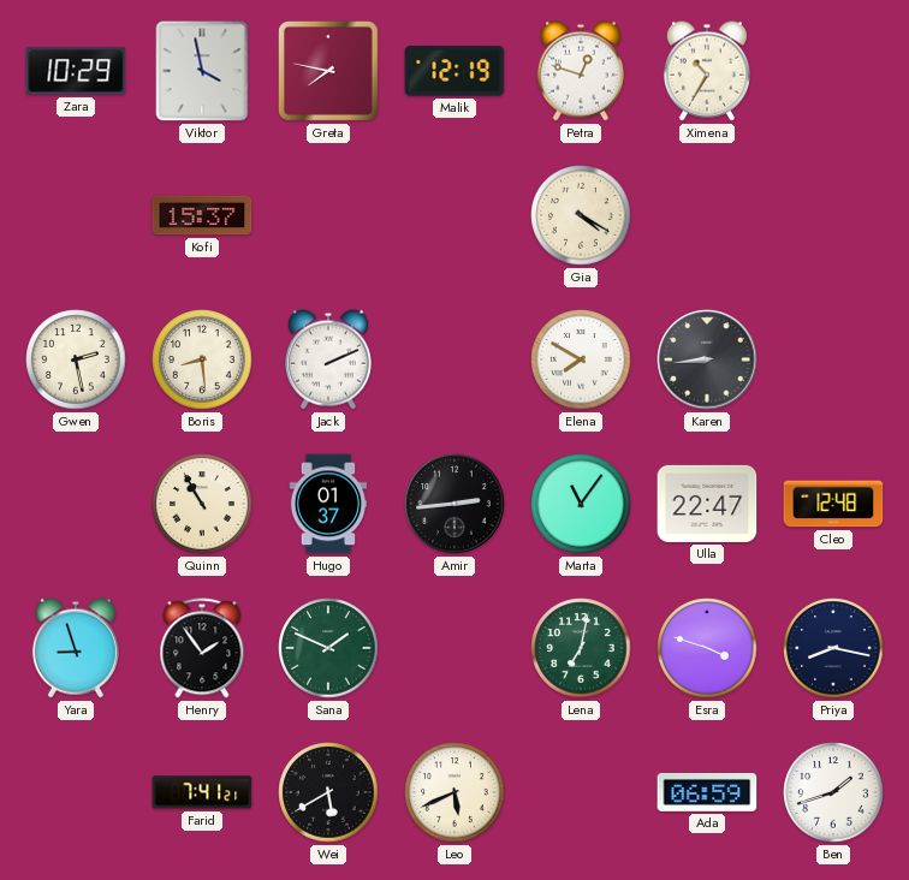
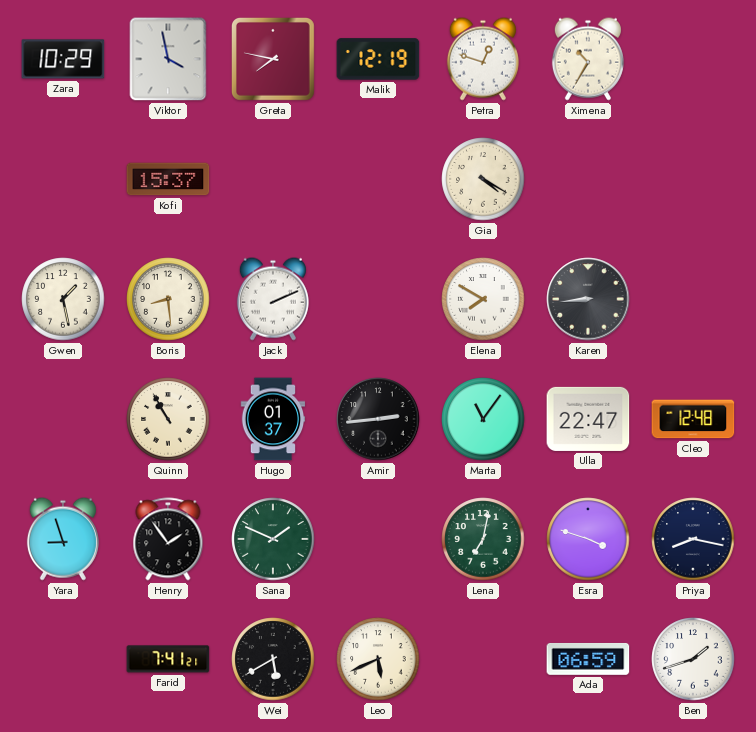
Gwen: 2:28 -> 1:28 (63, 299)
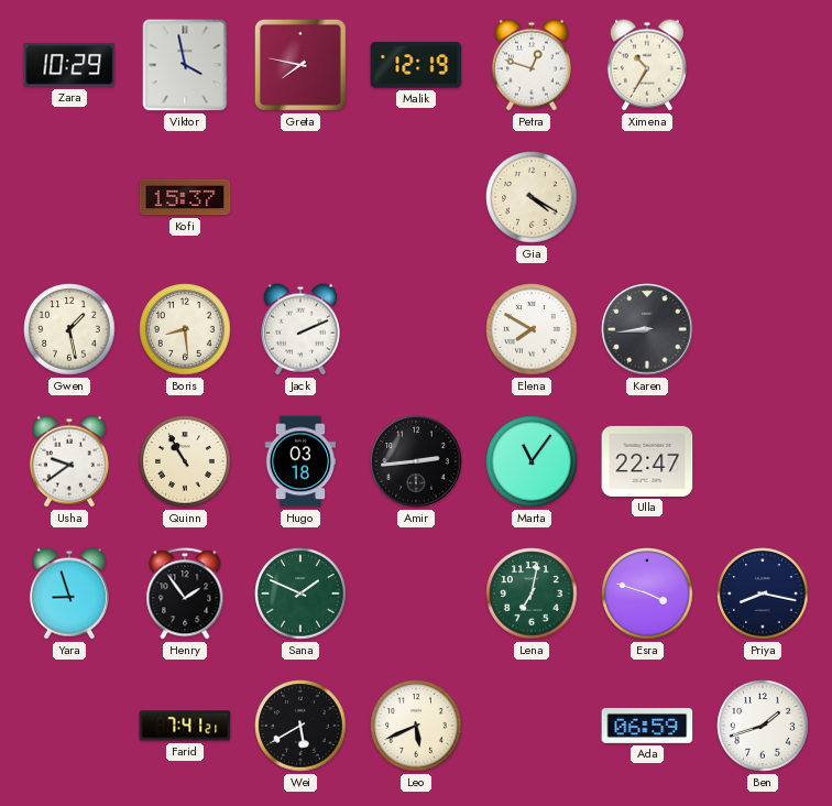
Usha: none -> 9:39 (69, 461)
Hugo: 01:37 -> 03:18 (300, 461)
Cleo: 12:48 -> none (693, 419)
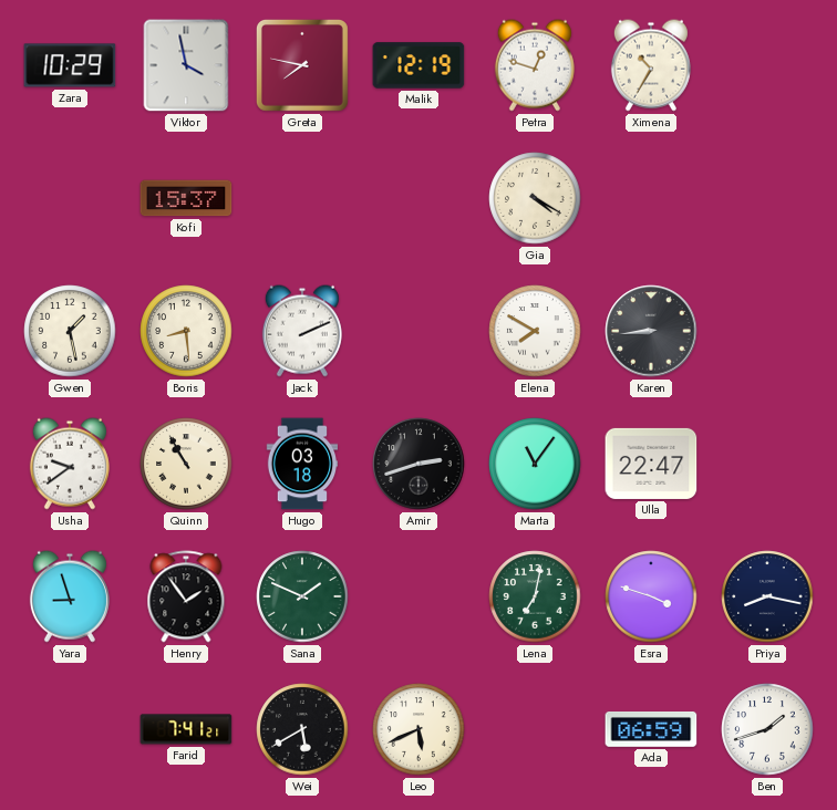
Amir: 2:44 -> 2:42 (418, 464)
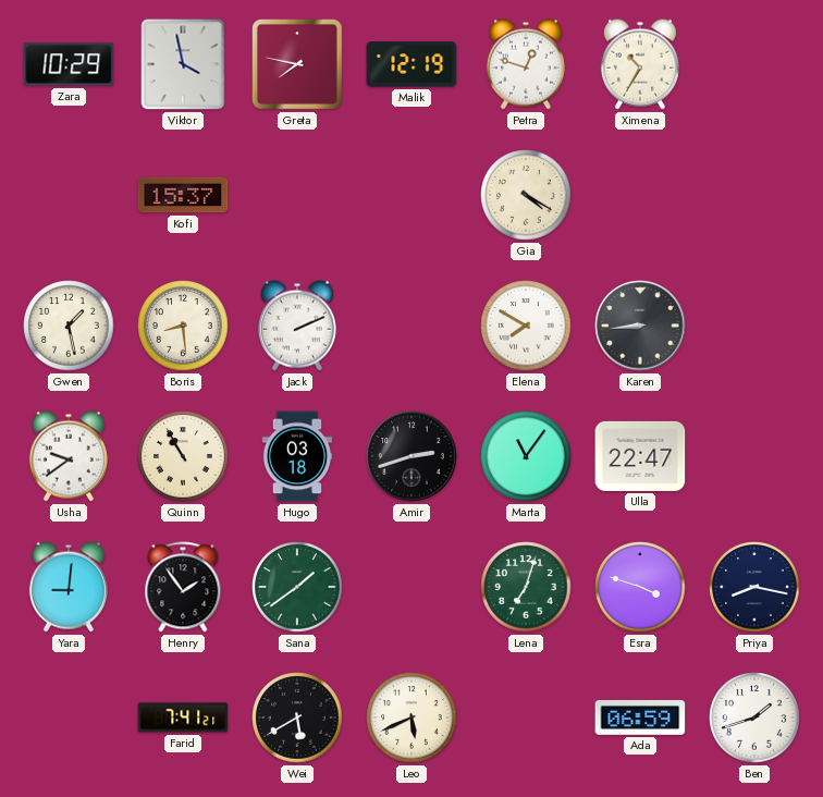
Yara: 8:57 -> 9:01 (69, 587)
Sana: 1:49 -> 1:39 (297, 587)
Lena: 7:02 -> 7:03 (526, 587)
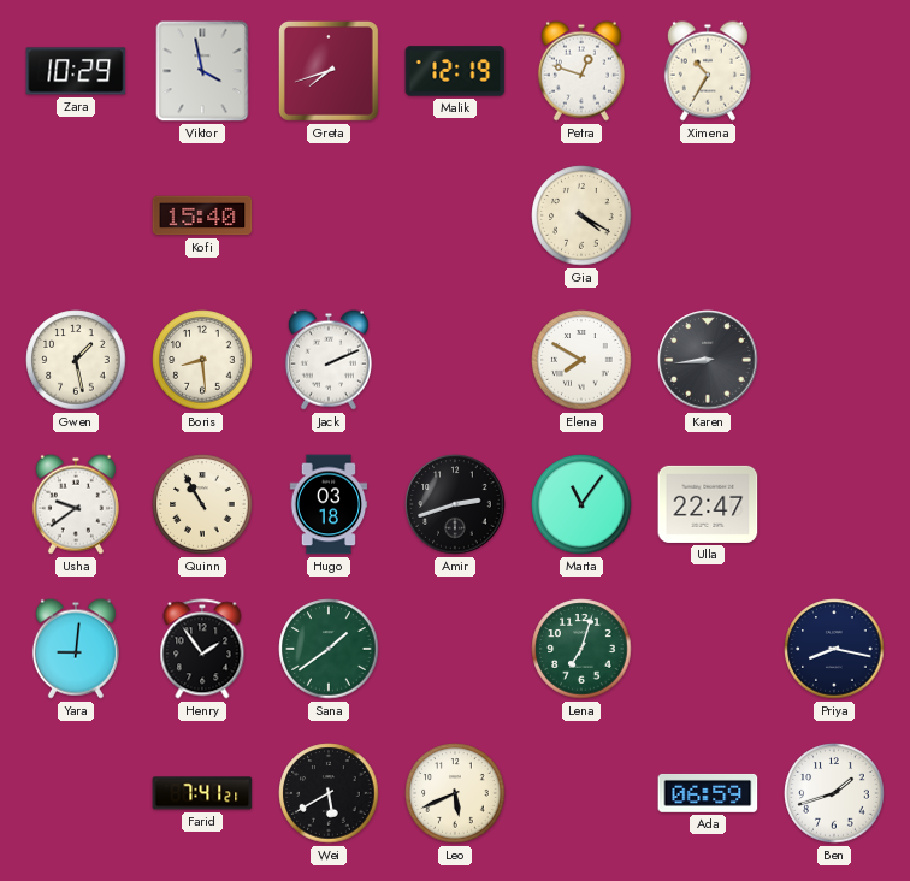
Greta: 7:47 -> 7:42 (329, 71)
Kofi: 15:37 -> 15:40 (202, 215)
Esra: 3:48 -> none (640, 587)
